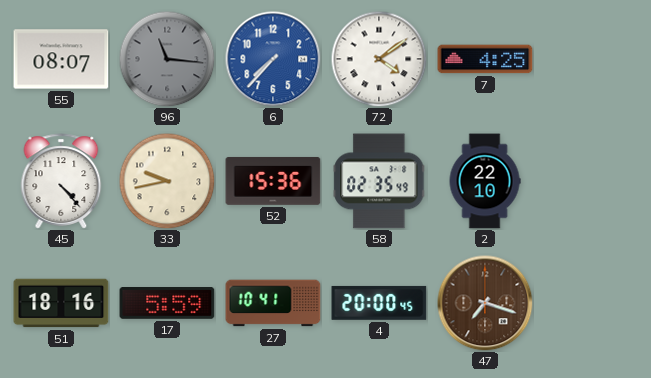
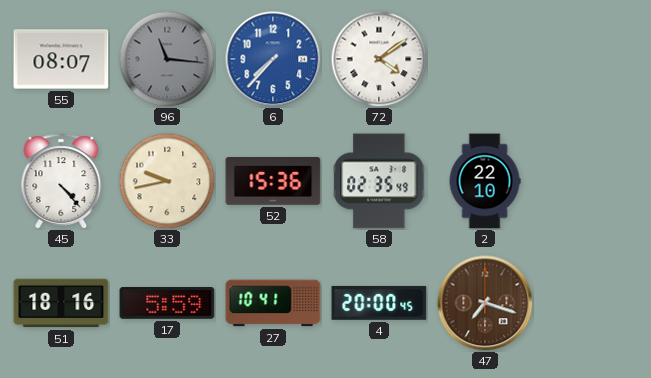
7: 4:25 -> none (485, 59)
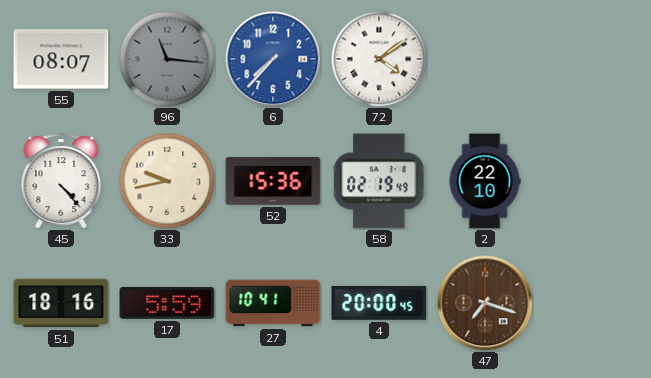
58: 02:35 -> 02:19 (379, 181)
